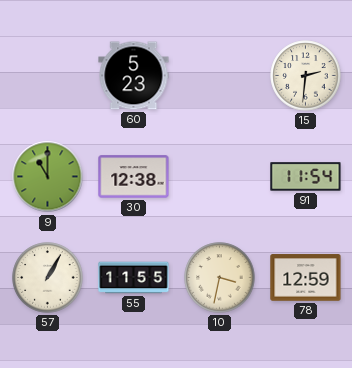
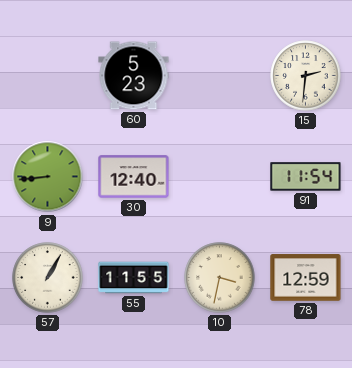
9: 11:00 -> 8:44 (48, 177)
30: 12:38 -> 12:40 (134, 177)
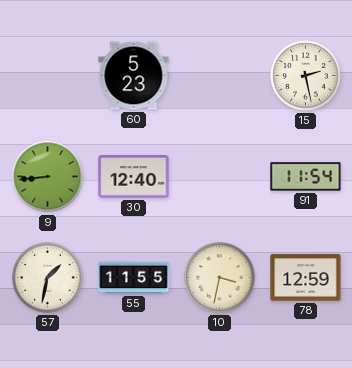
15: 2:31 -> 2:28 (306, 76)
57: 1:05 -> 1:32 (48, 278)
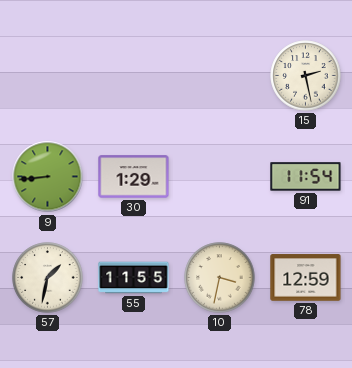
60: 5:23 -> none (134, 76)
30: 12:40 -> 1:29 (134, 177)
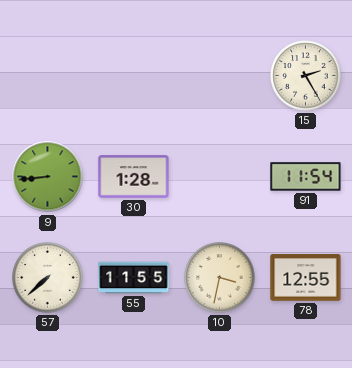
15: 2:28 -> 2:25 (306, 76)
30: 1:29 -> 1:28 (134, 177)
57: 1:32 -> 7:38 (48, 278)
78: 12:59 -> 12:55 (306, 278)
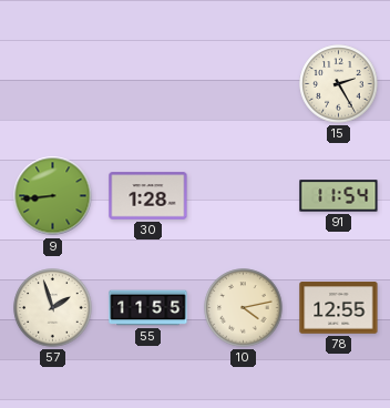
57: 7:38 -> 1:57 (53, 308)
10: 3:32 -> 4:13 (244, 308)
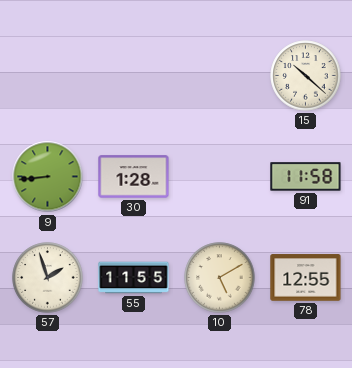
15: 2:25 -> 10:22 (306, 76)
91: 11:54 -> 11:58 (306, 177)
10: 4:13 -> 5:10 (220, 278)
